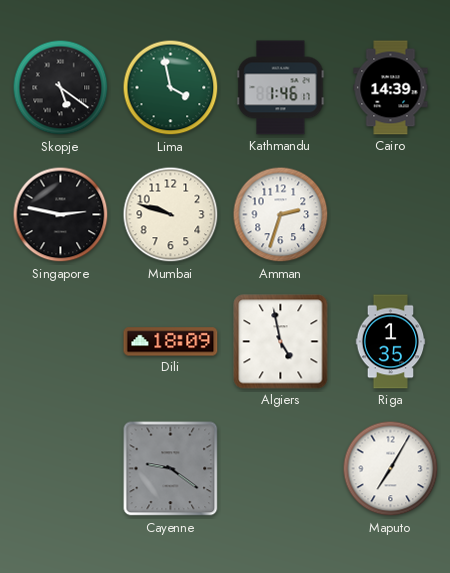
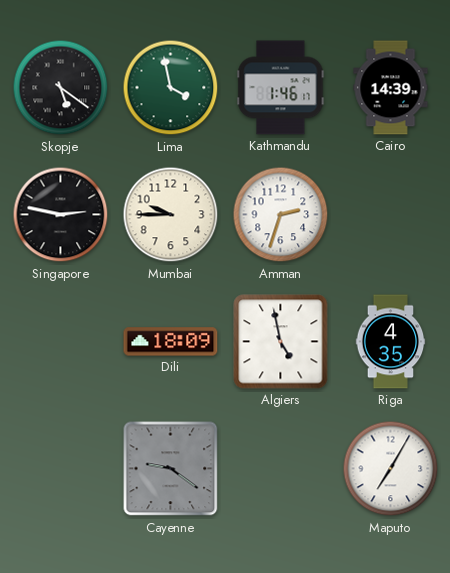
Mumbai: 9:48 -> 9:45 (171, 215)
Riga: 1:35 -> 4:35 (391, 342)
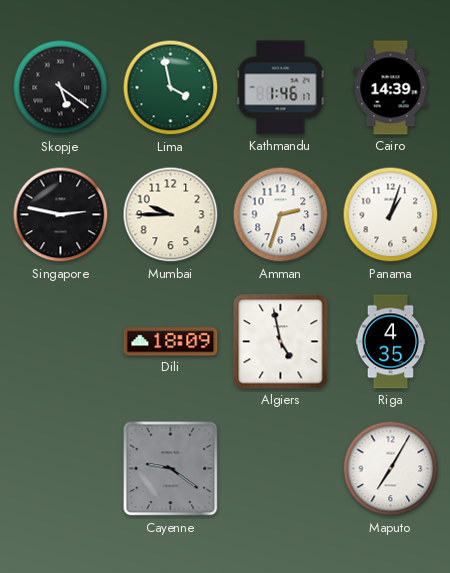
Panama: none -> 1:03 (391, 215)
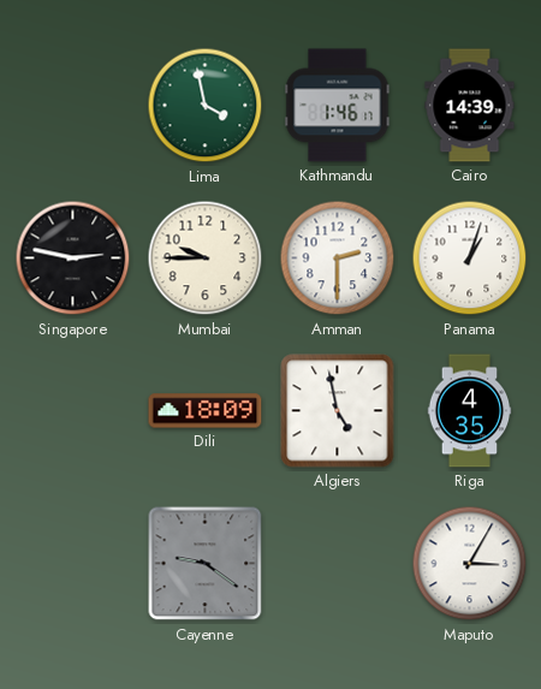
Skopje: 5:21 -> none (61, 88)
Amman: 2:33 -> 2:30 (338, 259)
Maputo: 7:05 -> 3:05 (470, 564)
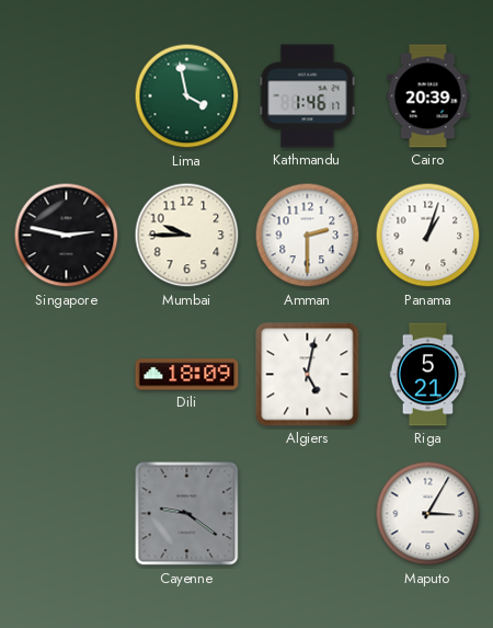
Cairo: 14:39 -> 20:39 (428, 96)
Algiers: 4:58 -> 5:02 (308, 375)
Riga: 4:35 -> 5:21 (428, 375)
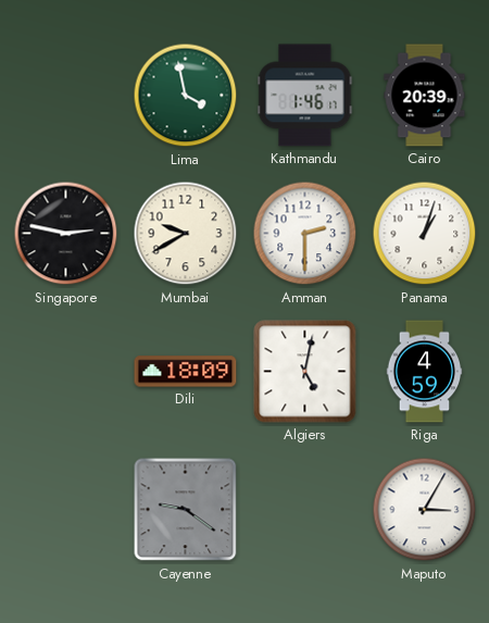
Mumbai: 9:45 -> 9:40 (186, 234)
Riga: 5:21 -> 4:59 (425, 372)
